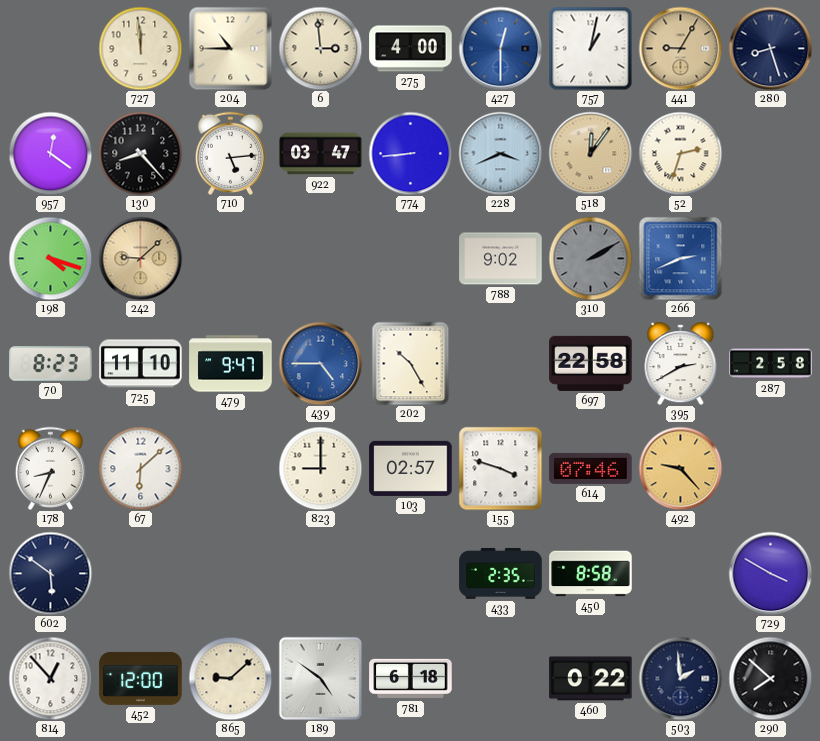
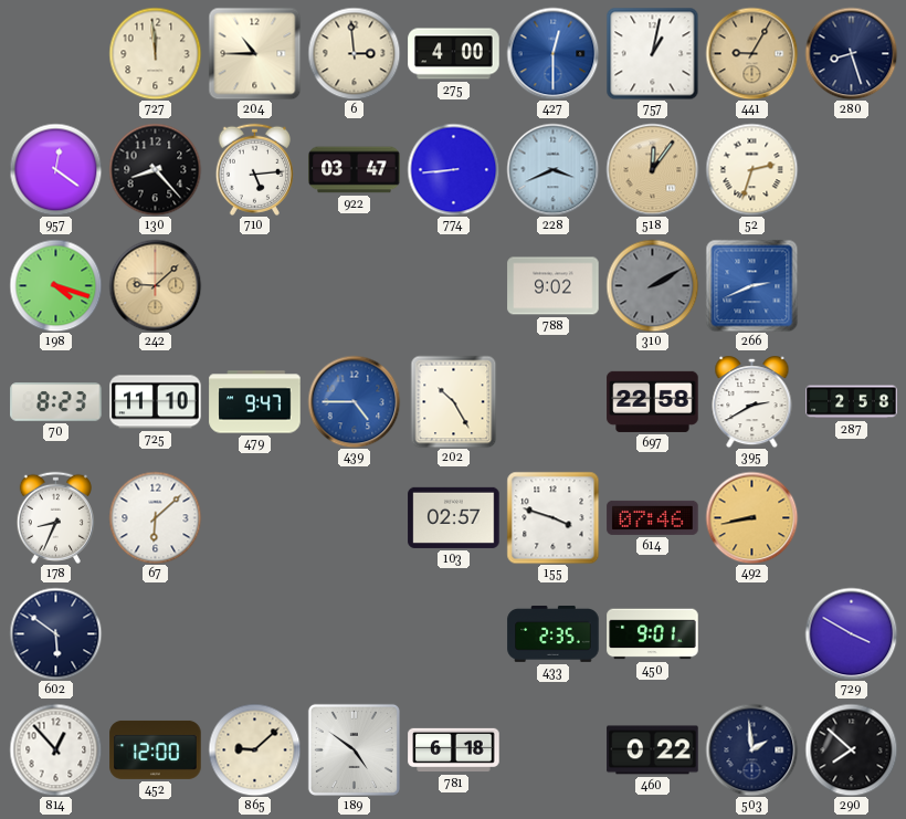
823: 9:00 -> none (320, 468)
492: 9:23 -> 8:43 (751, 517)
450: 8:58 -> 9:01 (653, 634)
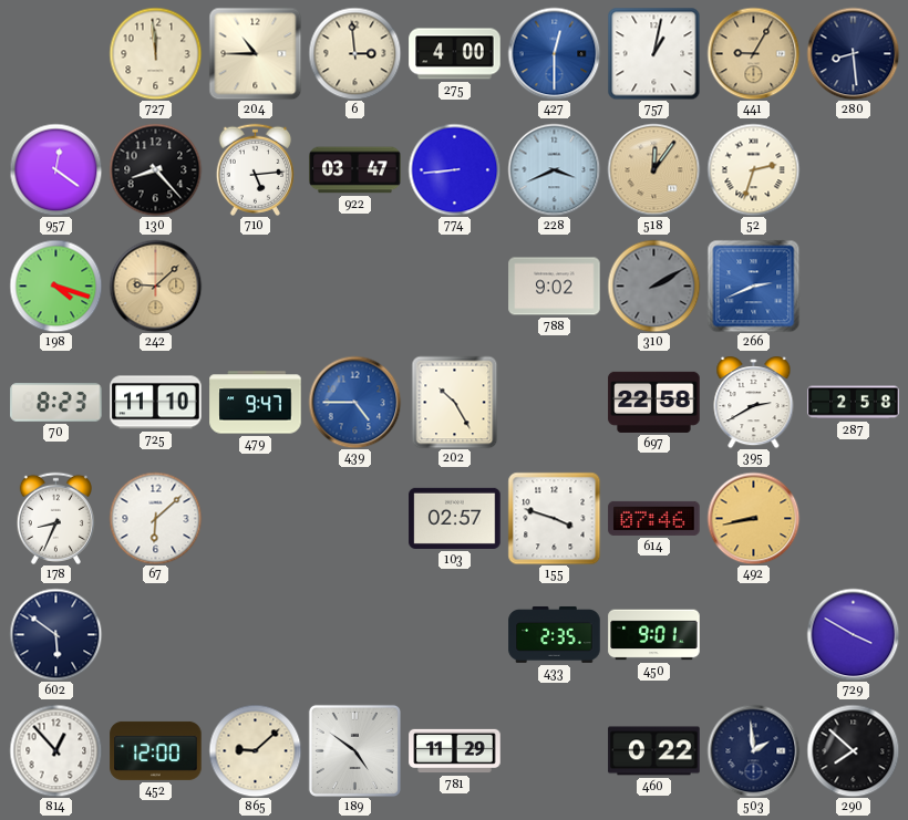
280: 8:27 -> 8:29 (853, 53)
781: 6:18 -> 11:29 (455, 751)
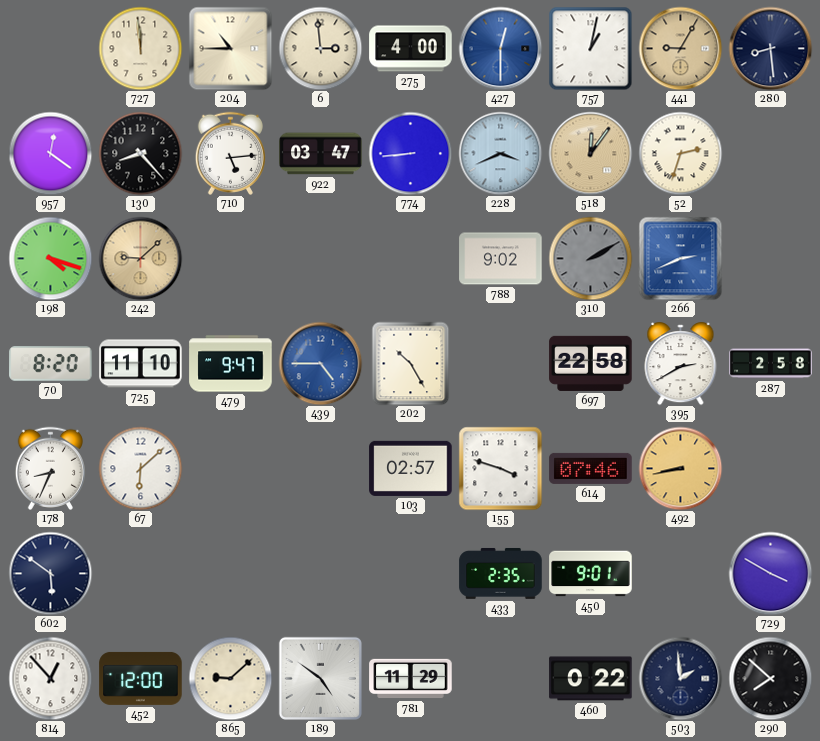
70: 8:23 -> 8:20 (51, 364)
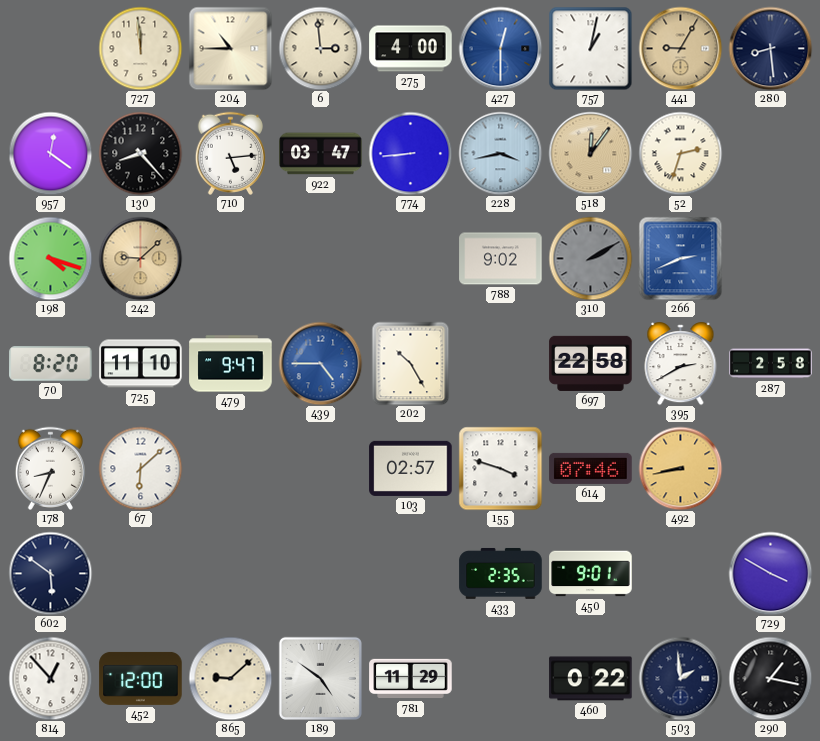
228: 3:41 -> 3:43 (500, 153)
290: 7:52 -> 1:17 (770, 678)
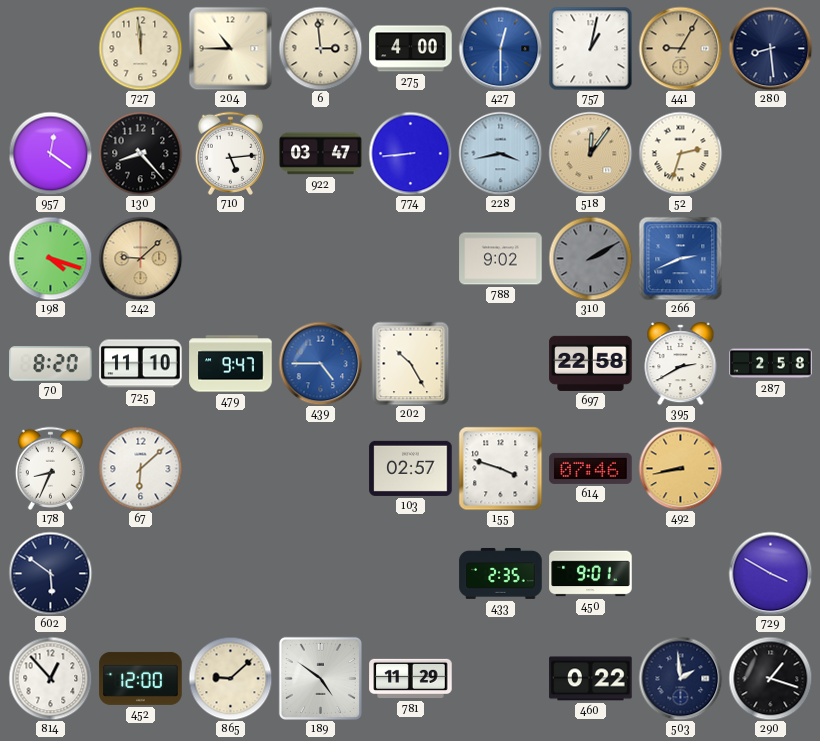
290: 1:17 -> 1:18 (770, 678)
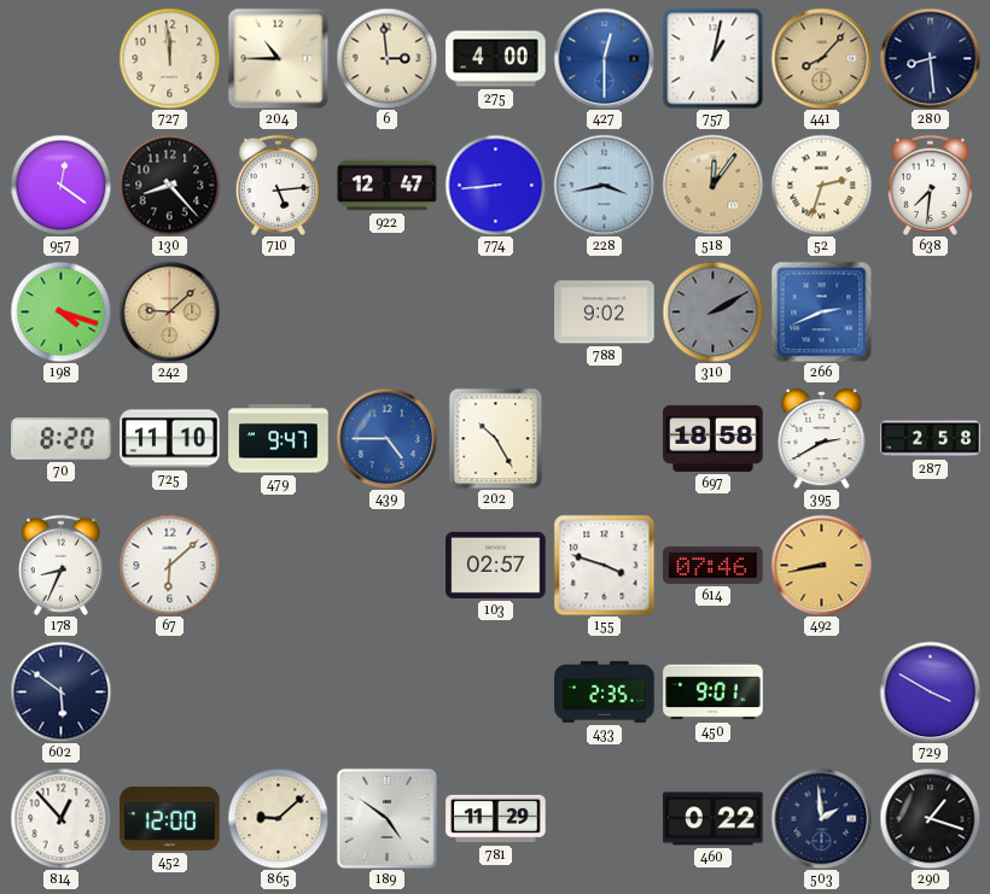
441: 9:05 -> 8:07 (821, 58)
922: 03:47 -> 12:47 (388, 186)
638: none -> 7:31 (930, 185)
697: 22:58 -> 18:58 (714, 438)
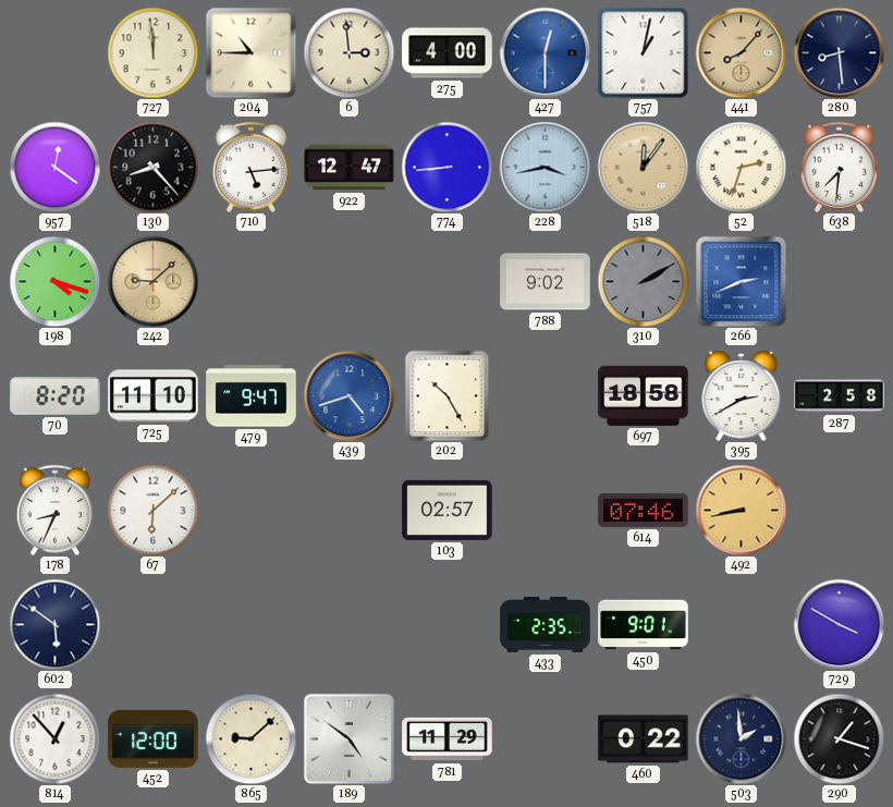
439: 4:45 -> 4:42 (348, 395)
155: 3:48 -> none (604, 565)
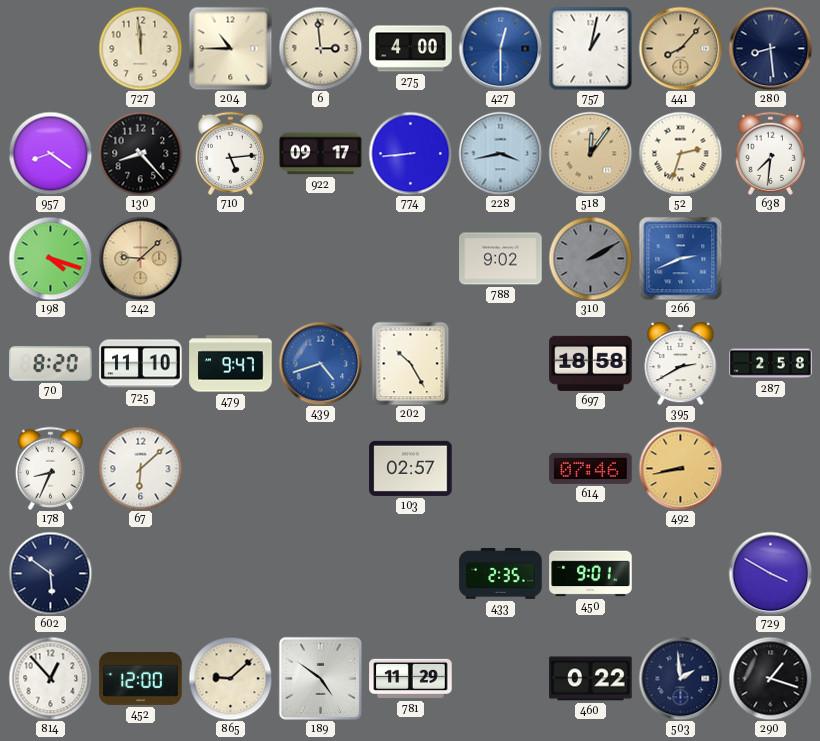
957: 12:21 -> 8:21 (50, 153)
922: 12:47 -> 09:17 (321, 154)
